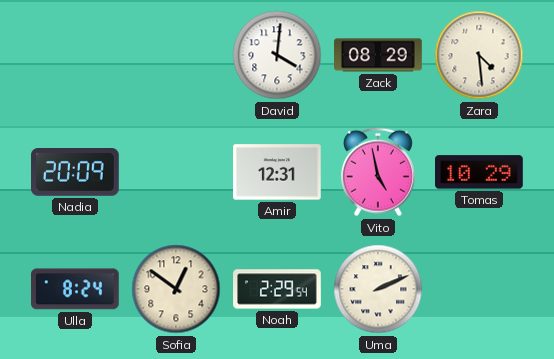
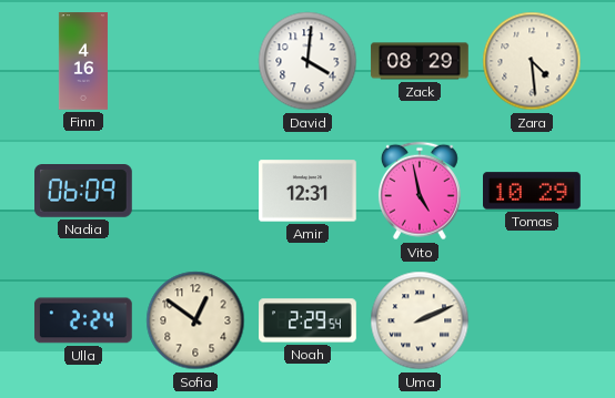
Finn: none -> 4:16 (83, 61)
Nadia: 20:09 -> 06:09 (84, 192)
Ulla: 8:24 -> 2:24 (83, 320)
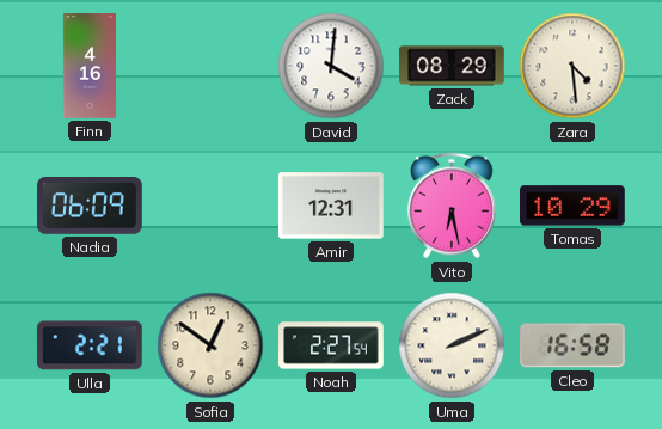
Vito: 4:58 -> 6:28 (452, 206)
Ulla: 2:24 -> 2:21 (90, 345)
Noah: 2:29 -> 2:27 (331, 345)
Cleo: none -> 16:58 (574, 345)
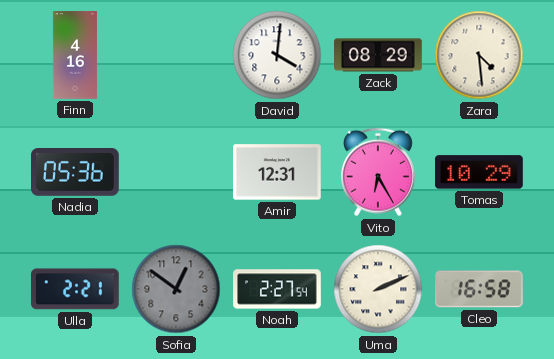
Nadia: 06:09 -> 05:36 (76, 173)
Vito: 6:28 -> 6:25 (378, 172)
Sofia dial: cream -> grey (176, 289)
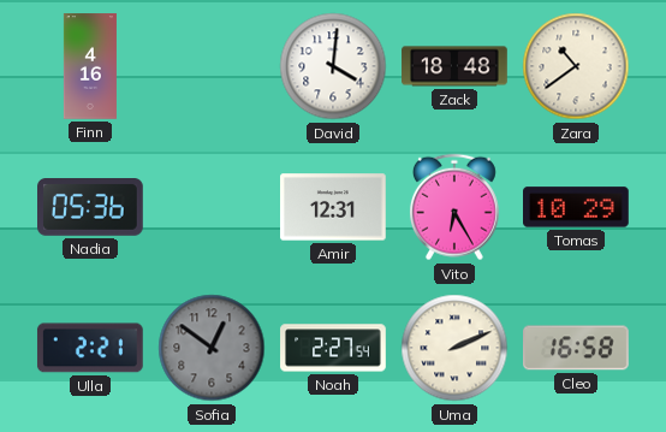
Zack: 08:29 -> 18:48 (454, 66)
Zara: 4:29 -> 10:39 (576, 66)
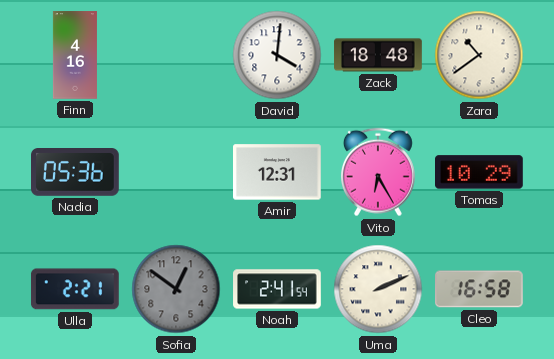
Noah: 2:27 -> 2:41 (277, 289)
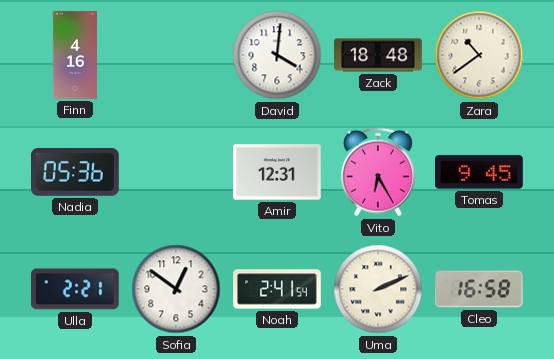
Tomas: 10:29 -> 9:45 (480, 172)
Sofia dial: grey -> white (176, 289)
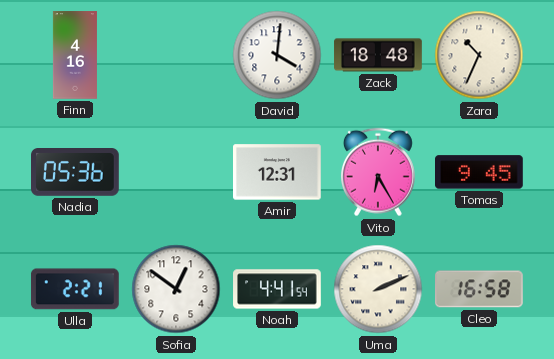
Zara: 10:39 -> 10:34 (479, 55)
Noah: 2:41 -> 4:41 (277, 289)
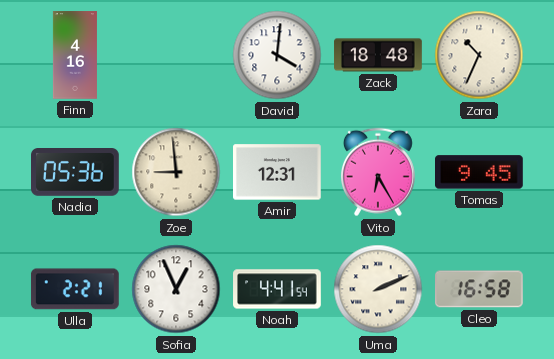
Zoe: none -> 8:59 (176, 172)
Sofia: 12:51 -> 12:56 (176, 289)
